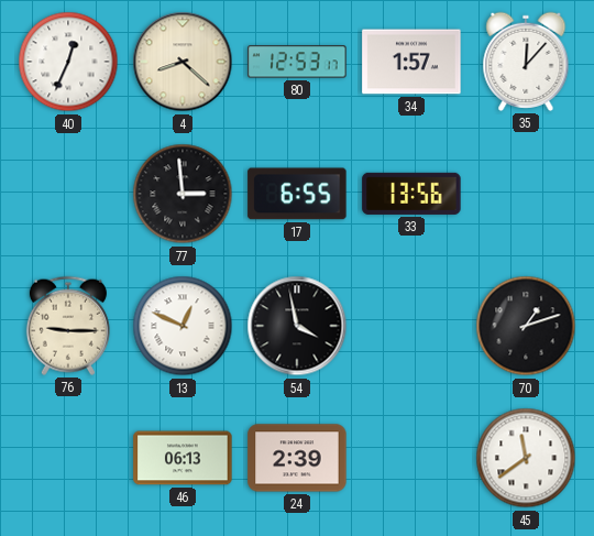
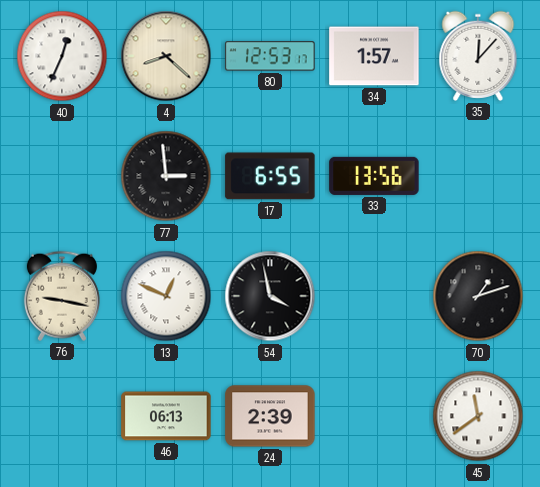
76: 9:15 -> 9:17 (62, 296)
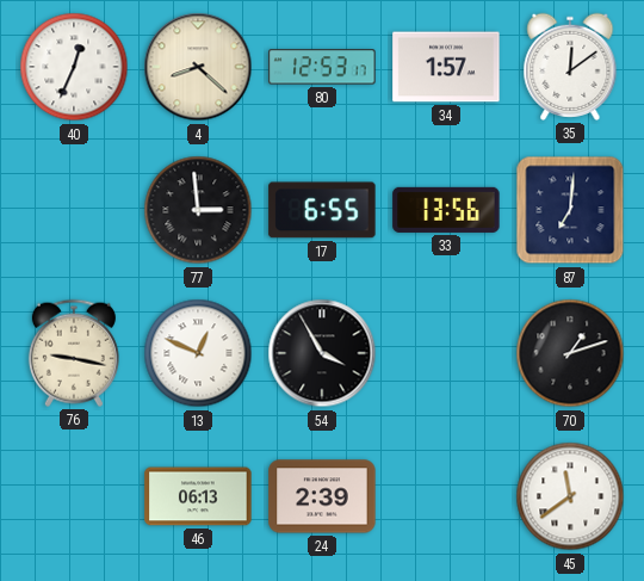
35: 12:07 -> 12:09 (570, 67)
87: none -> 7:01 (570, 210)
54: 3:58 -> 3:55 (322, 353)
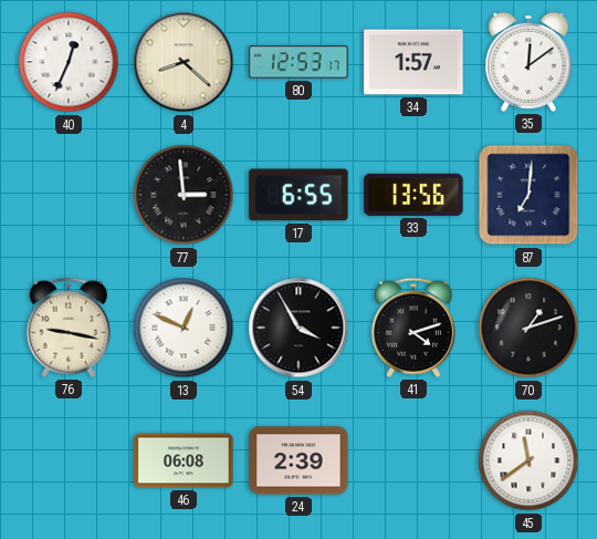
41: none -> 4:12 (413, 328)
46: 06:13 -> 06:08 (184, 460)
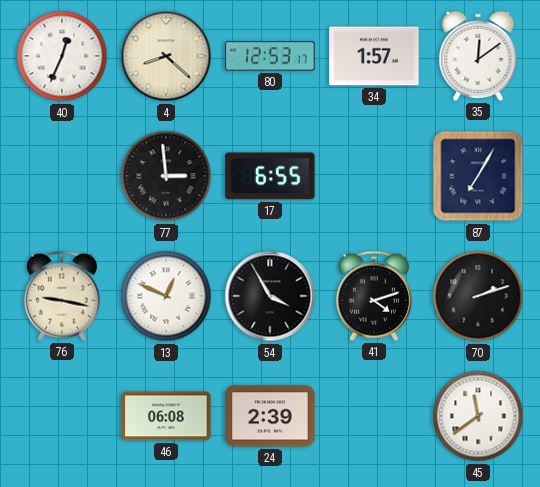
33: 13:56 -> none (413, 195)
87: 7:01 -> 7:05 (478, 176)
70: 1:12 -> 2:12 (478, 296)
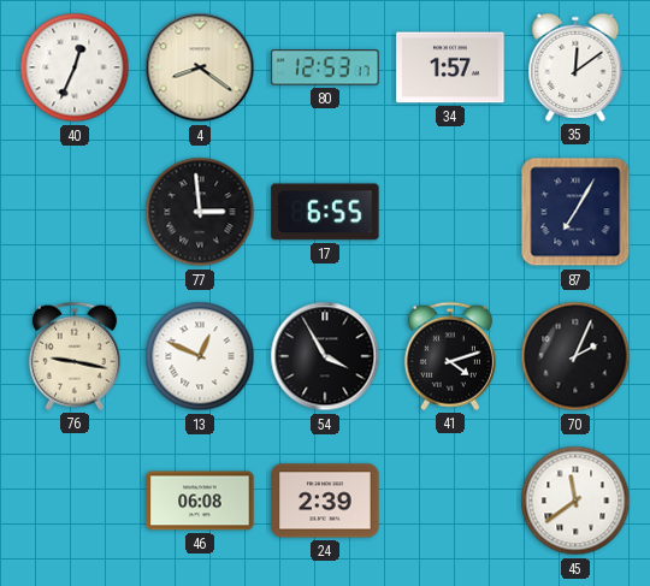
4: 8:22 -> 8:21 (200, 67)
70: 2:12 -> 2:04 (575, 356)
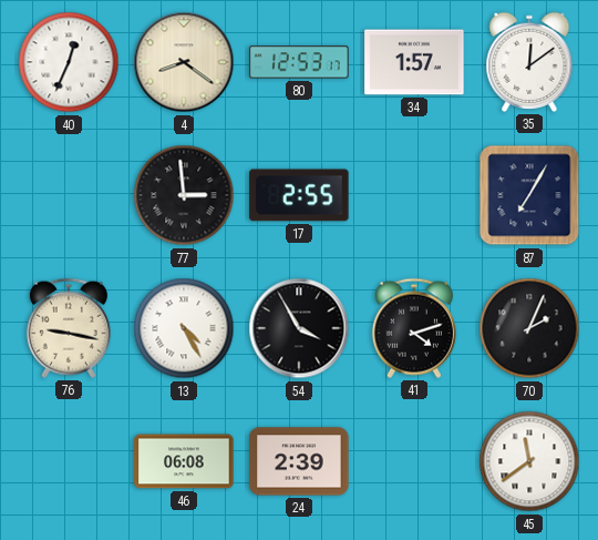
17: 6:55 -> 2:55 (299, 195)
13: 12:49 -> 4:25 (184, 328)
